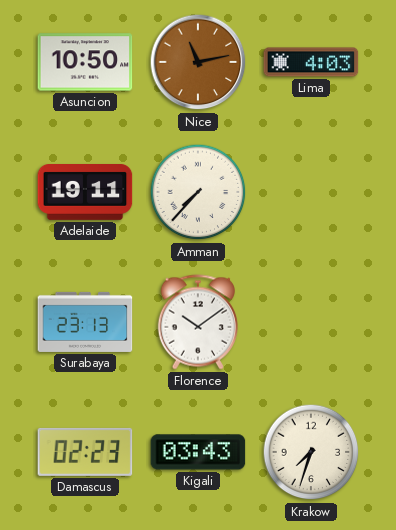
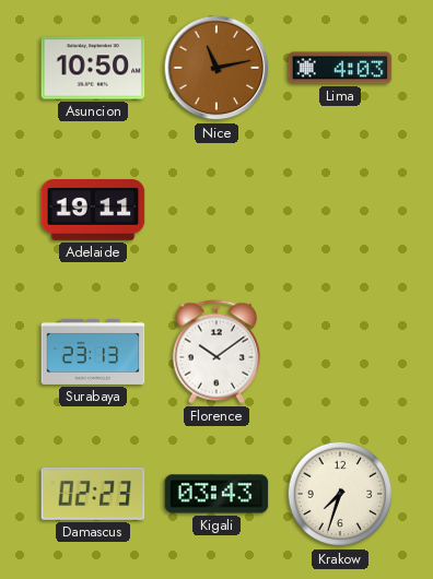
Amman: 7:37 -> none (198, 192)
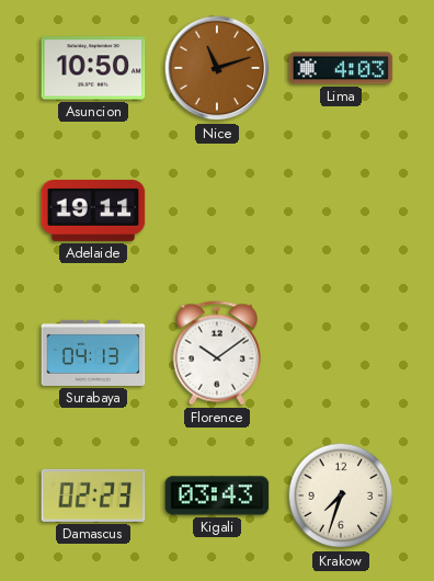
Nice: 11:13 -> 11:12 (217, 68)
Surabaya: 23:13 -> 04:13 (93, 353)
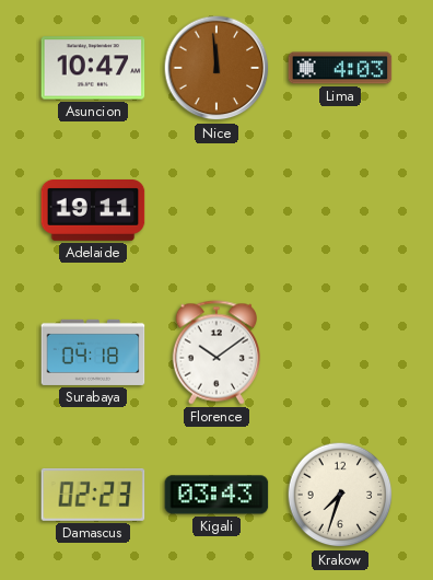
Asuncion: 10:50 -> 10:47 (93, 68)
Nice: 11:12 -> 11:59 (216, 68)
Surabaya: 04:13 -> 04:18 (93, 352)
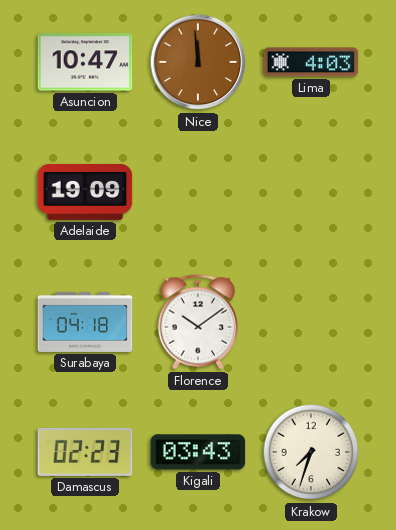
Adelaide: 19:11 -> 19:09 (85, 193)
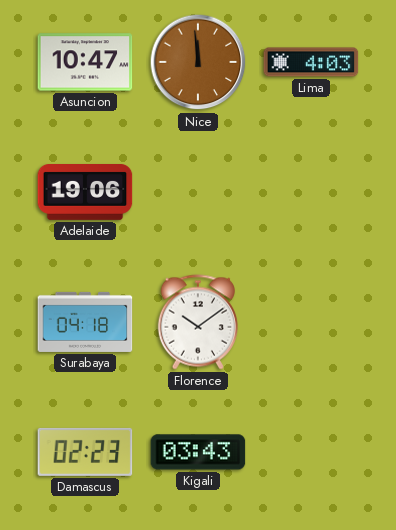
Adelaide: 19:09 -> 19:06 (85, 193)
Krakow: 7:33 -> none (311, 452)
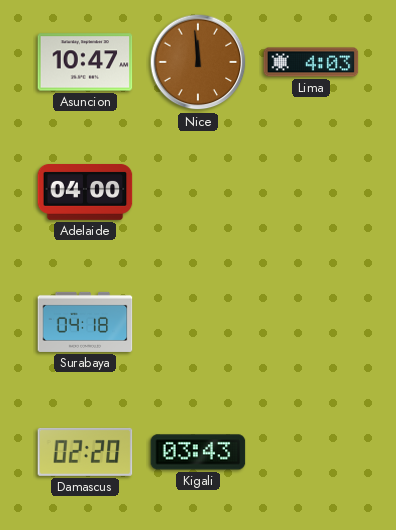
Adelaide: 19:06 -> 04:00 (85, 193)
Florence: 10:09 -> none (197, 322)
Damascus: 02:23 -> 02:20 (85, 452)
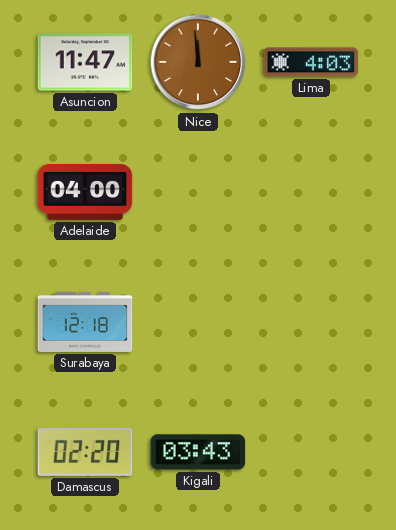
Asuncion: 10:47 -> 11:47 (85, 62)
Surabaya: 04:18 -> 12:18 (85, 322)
